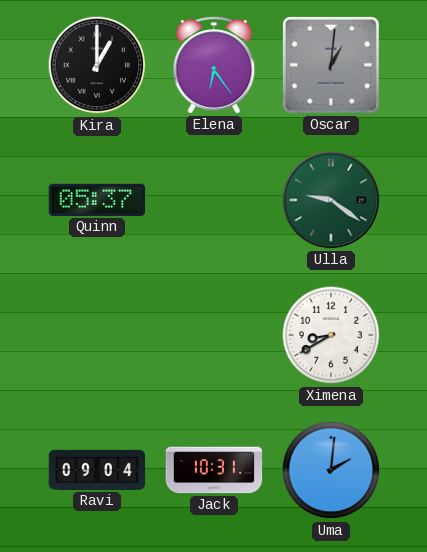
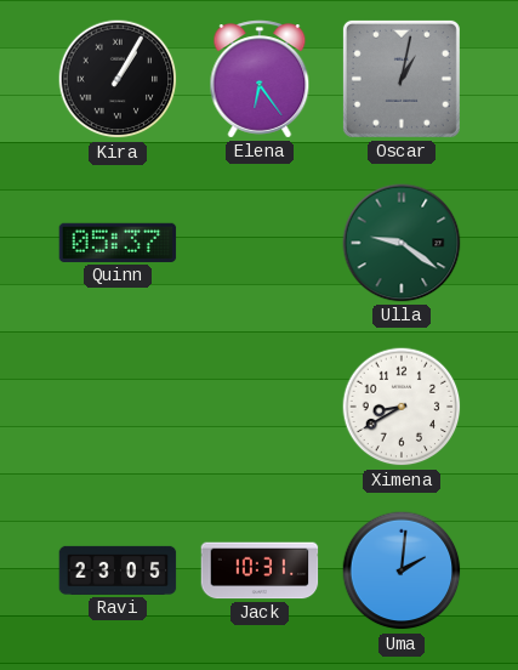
Kira: 1:00 -> 1:05 (118, 79)
Oscar: 1:01 -> 1:02 (402, 79)
Ravi: 09:04 -> 23:05 (118, 570)
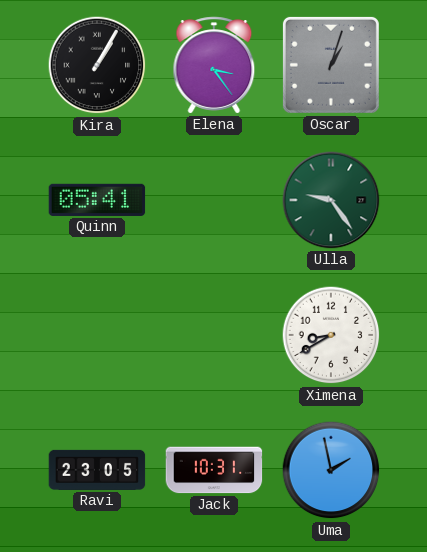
Elena: 6:24 -> 3:24 (214, 65)
Oscar: 1:02 -> 1:03 (331, 65)
Quinn: 05:37 -> 05:41 (97, 200)
Ulla: 9:21 -> 9:24 (331, 200)
Uma: 2:01 -> 1:58 (331, 470)
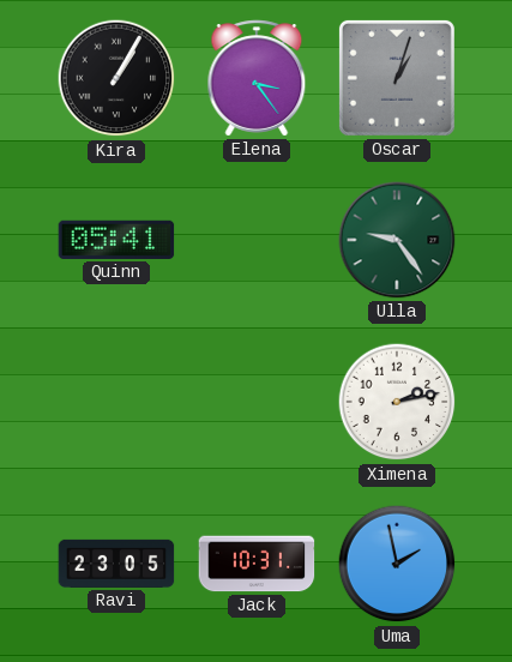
Ximena: 8:40 -> 2:13 (397, 402)
